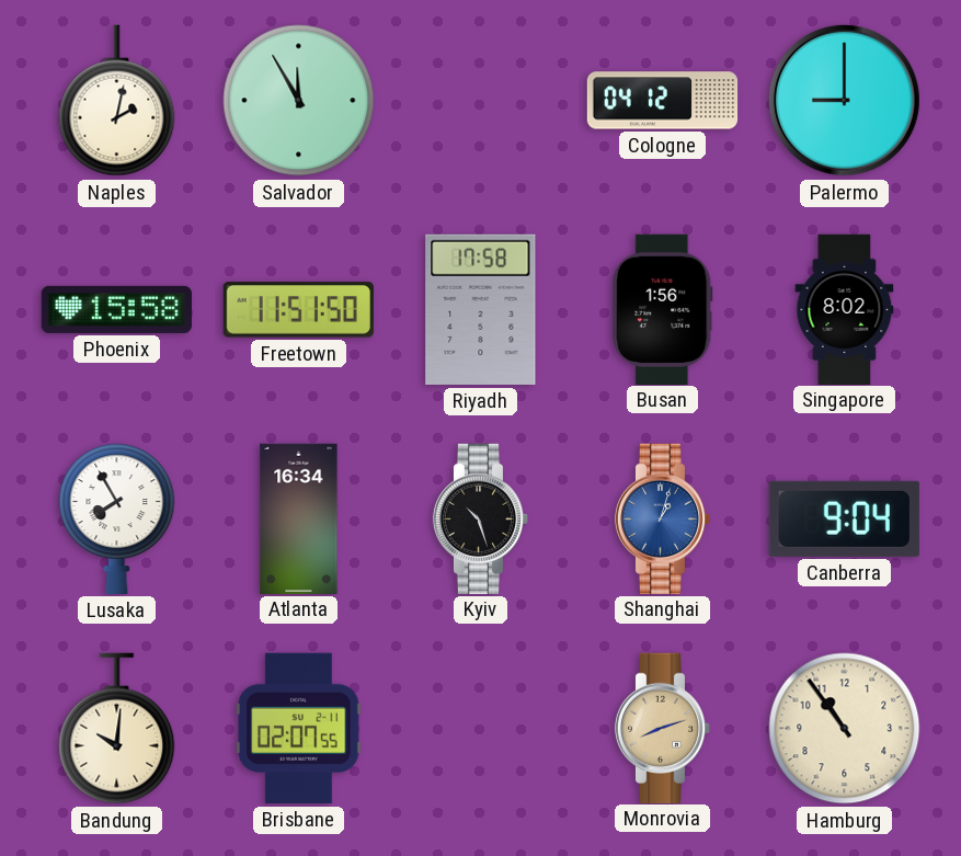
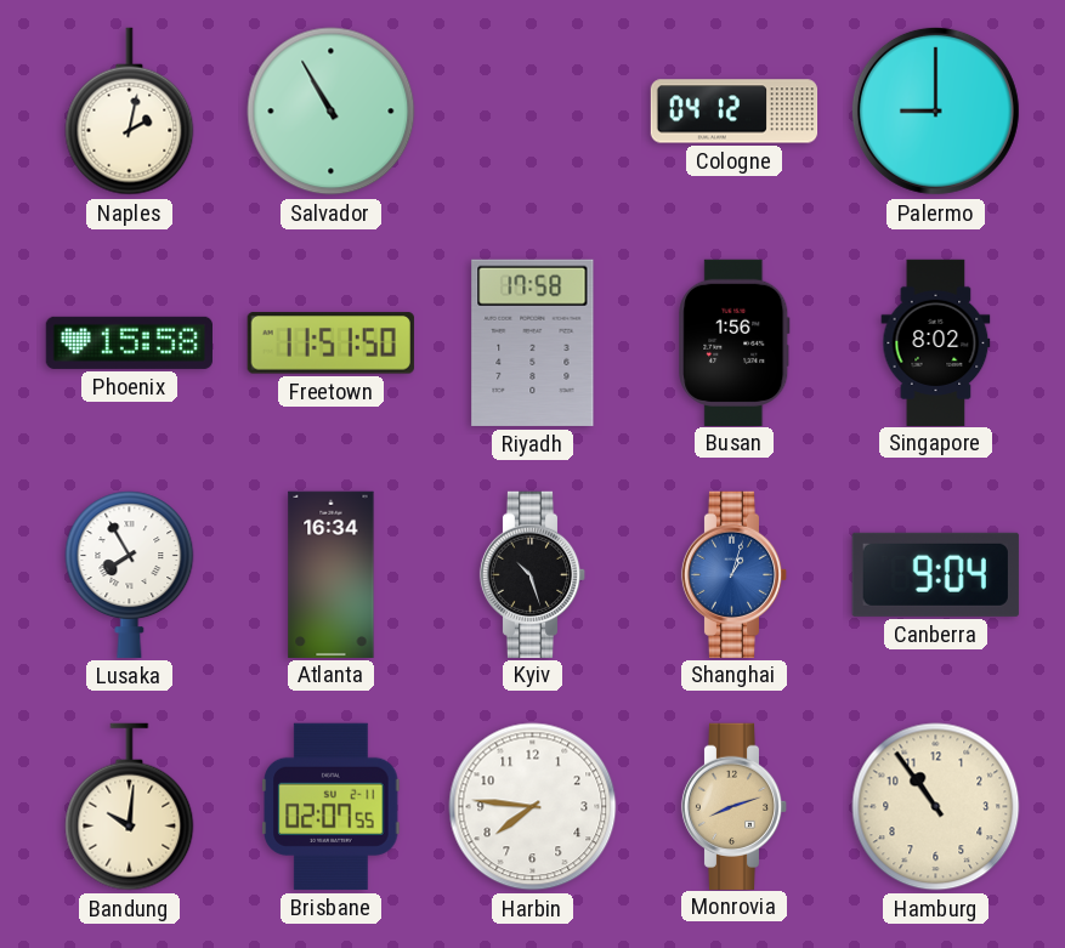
Salvador: 11:55 -> 10:55 (332, 112)
Harbin: none -> 7:46 (533, 807)
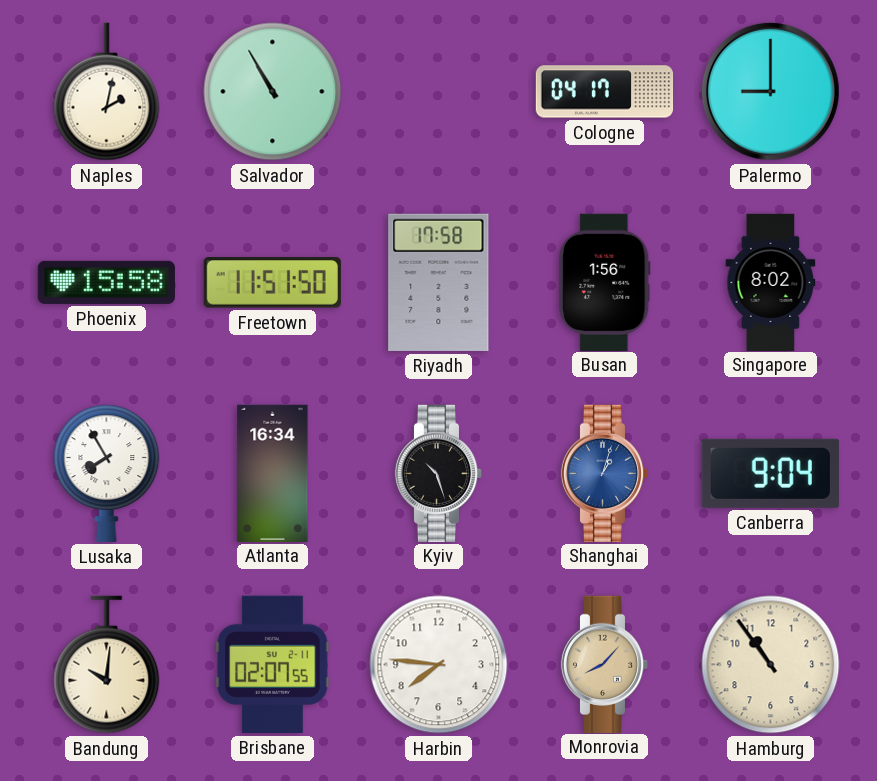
Cologne: 04:12 -> 04:17 (605, 92)
Monrovia: 8:12 -> 8:07 (605, 664)
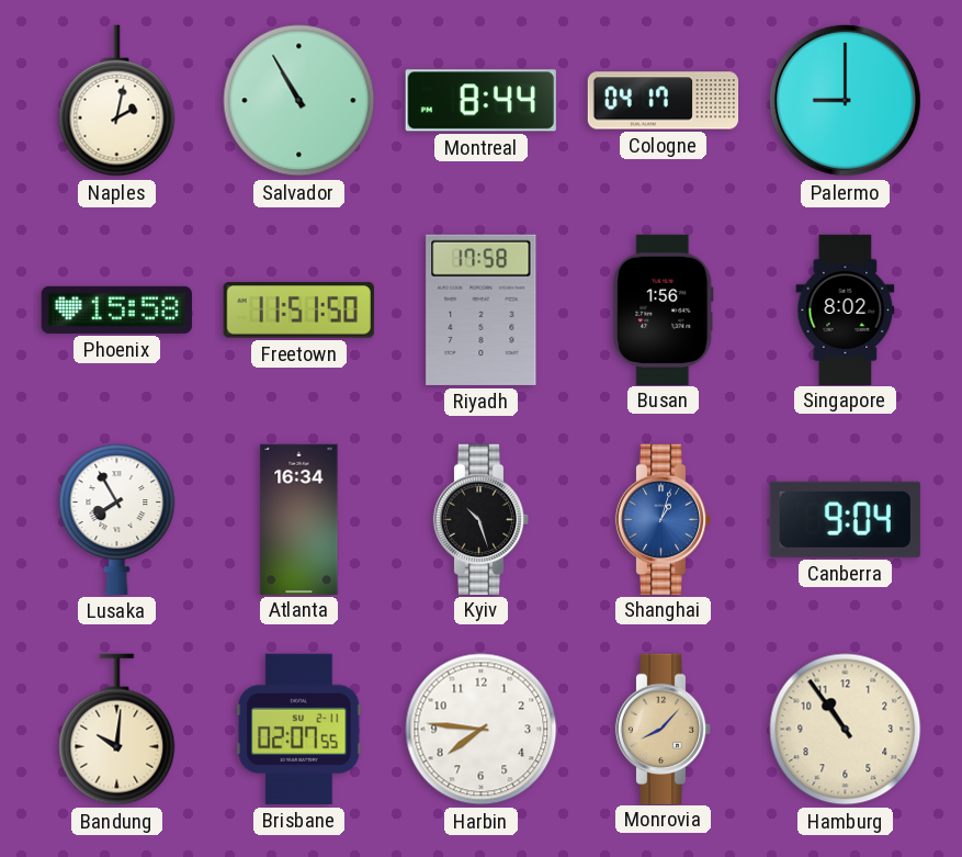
Montreal: none -> 8:44 (480, 101)
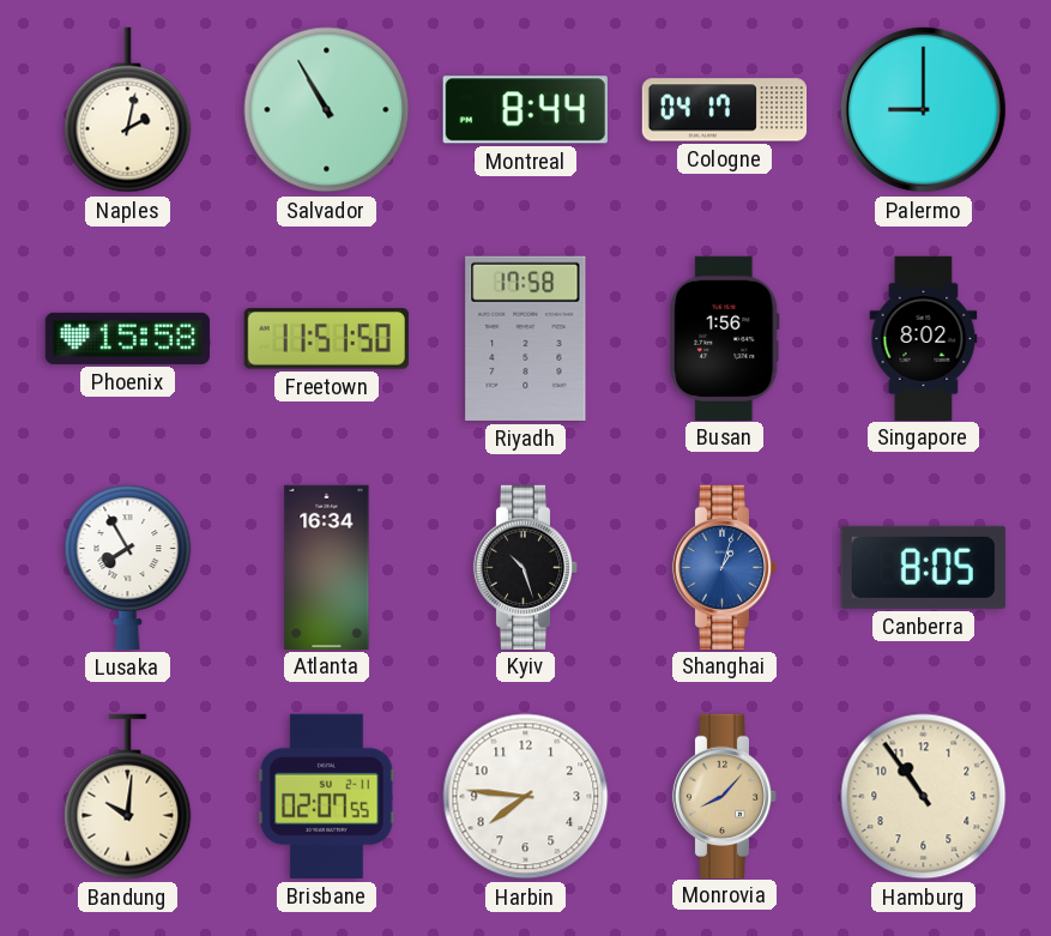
Canberra: 9:04 -> 8:05 (923, 567)
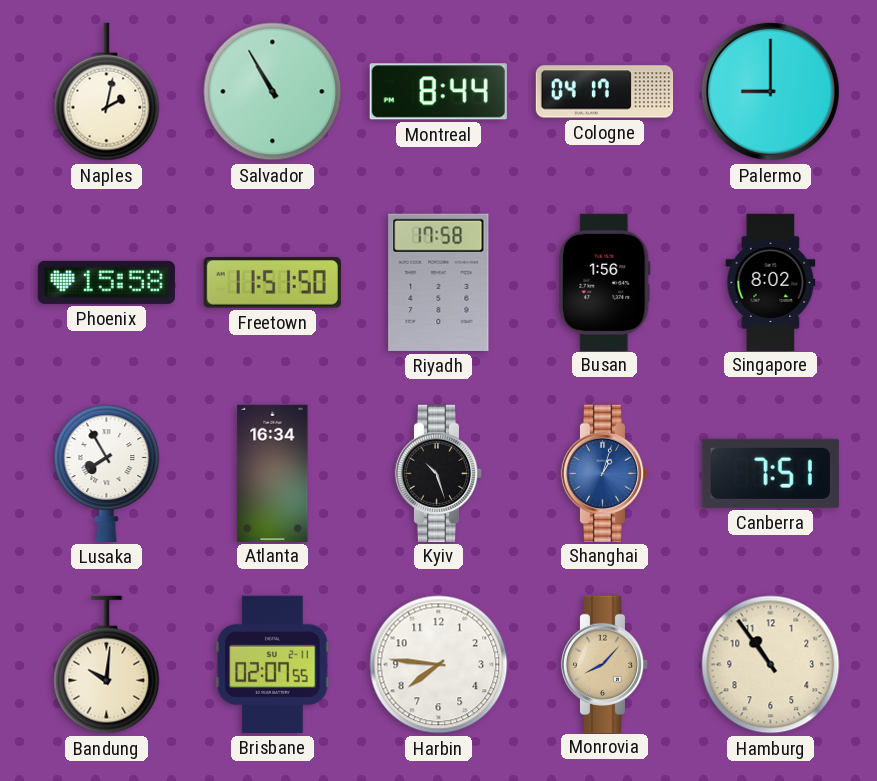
Canberra: 8:05 -> 7:51 (770, 473)
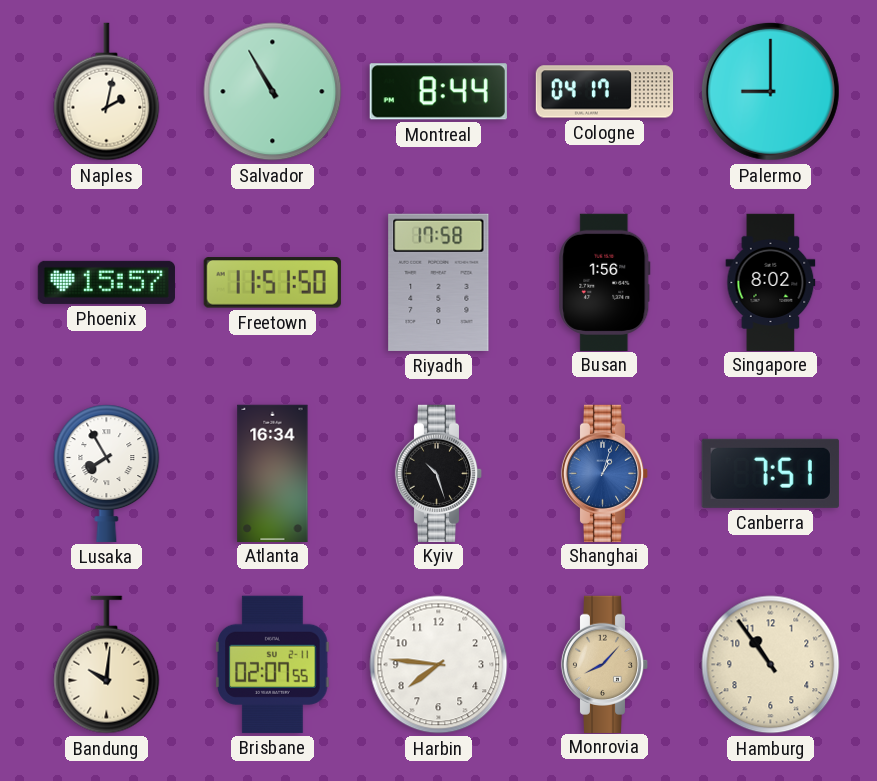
Phoenix: 15:58 -> 15:57 (106, 282)
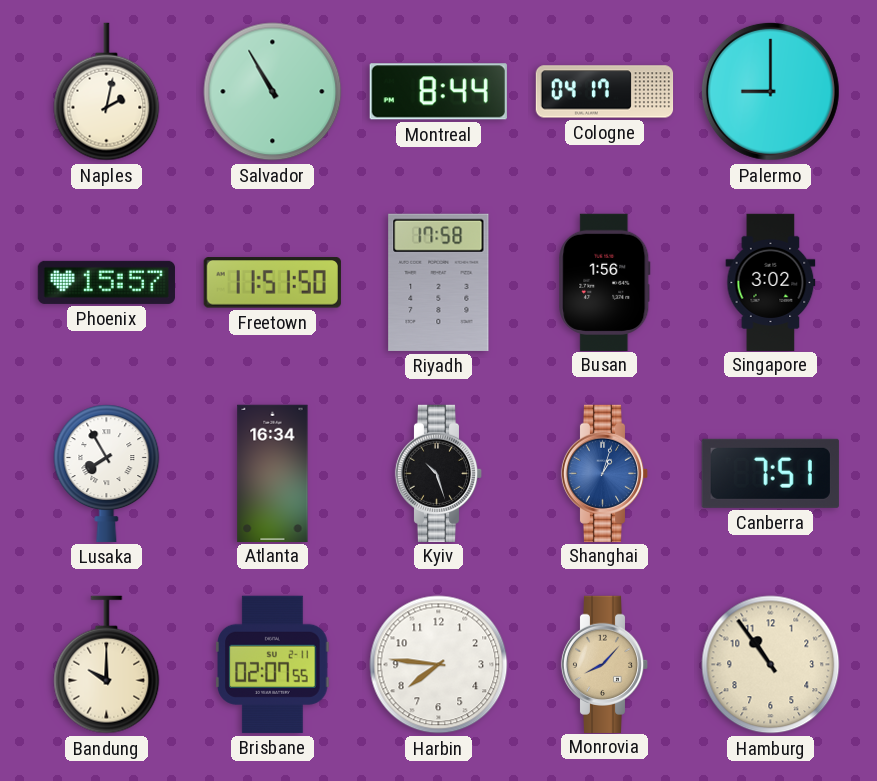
Singapore: 8:02 -> 3:02 (771, 282)
Bandung: 10:01 -> 10:00 (107, 665)
